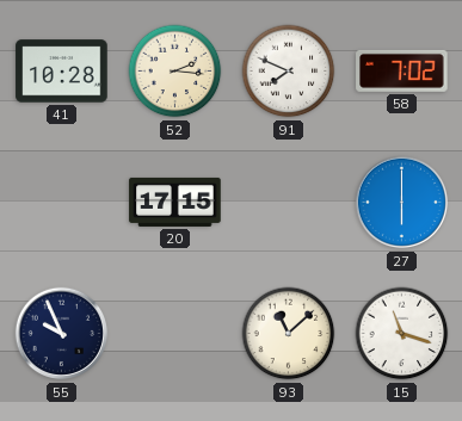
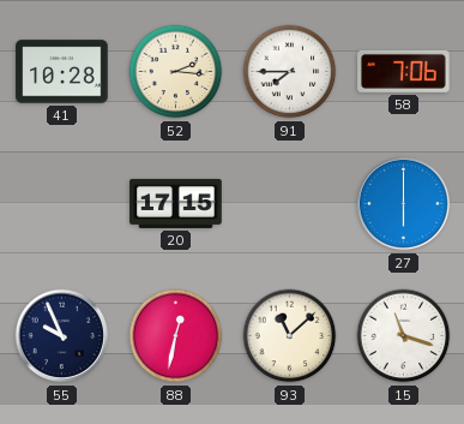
91: 7:49 -> 7:45 (290, 72)
58: 7:02 -> 7:06 (404, 71)
88: none -> 12:32 (176, 336)
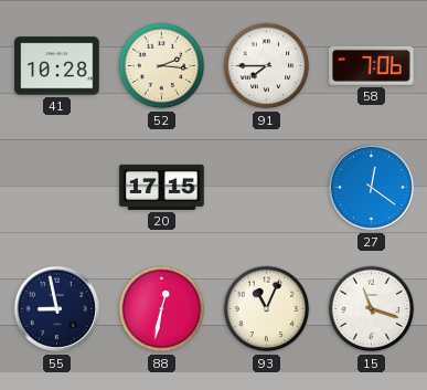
27: 6:00 -> 12:21 (372, 188)
55: 9:56 -> 8:58 (57, 309)
93: 11:08 -> 11:04 (267, 309)
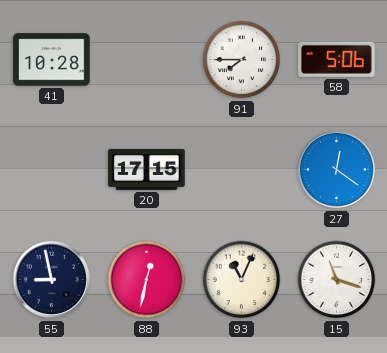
52: 2:16 -> none (162, 66)
58: 7:06 -> 5:06 (337, 59)
